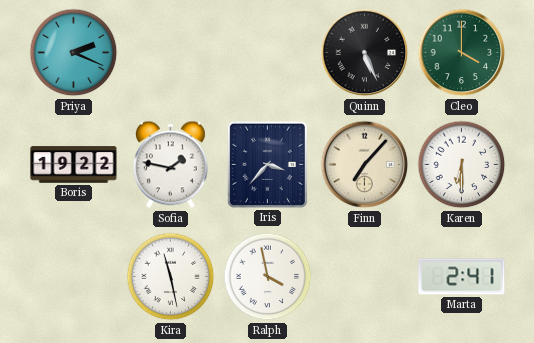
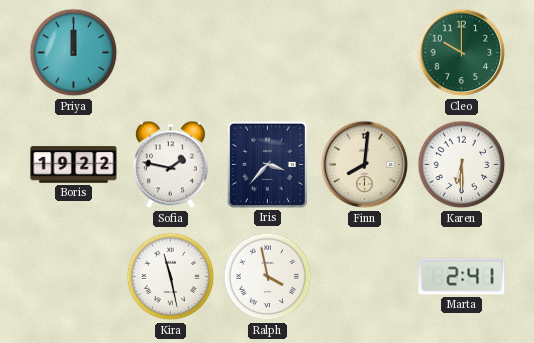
Priya: 2:19 -> 12:00 (74, 53)
Quinn: 5:26 -> none (365, 53)
Cleo: 4:00 -> 10:00 (462, 53)
Finn: 7:07 -> 8:01 (365, 165)
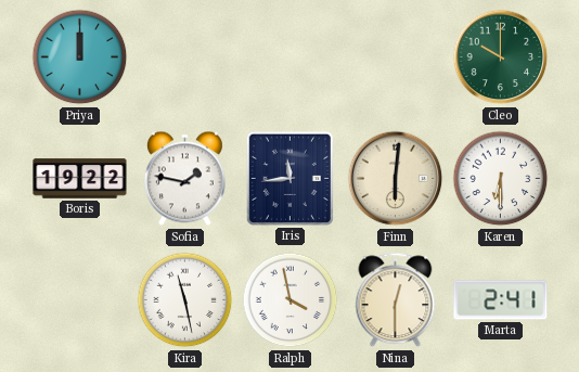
Iris: 3:37 -> 11:44 (289, 178)
Finn: 8:01 -> 6:01 (396, 179)
Nina: none -> 12:30 (396, 300)
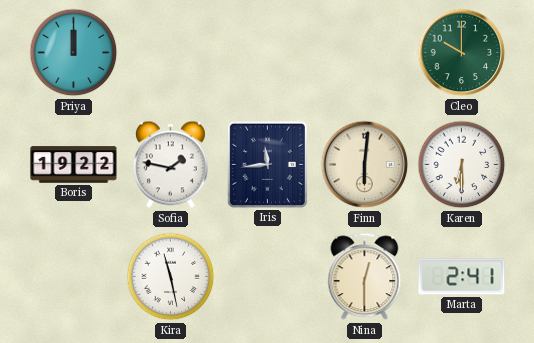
Ralph: 3:58 -> none (291, 300)
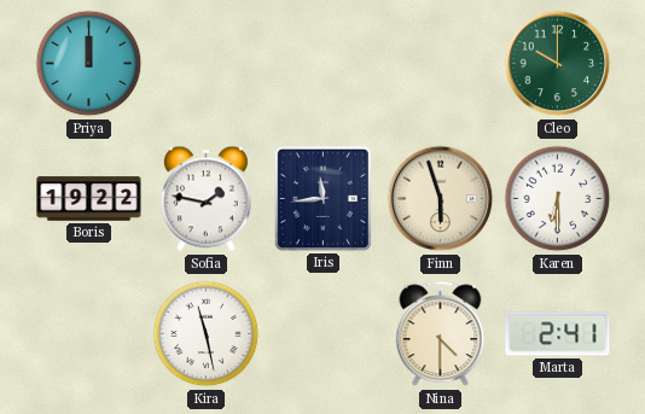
Finn: 6:01 -> 5:57 (441, 199)
Nina: 12:30 -> 4:30 (441, 334)
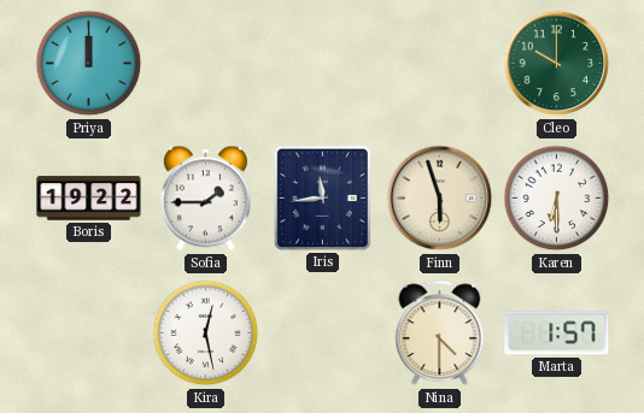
Sofia: 1:47 -> 1:45 (205, 199)
Kira: 11:28 -> 12:28 (206, 334)
Marta: 2:41 -> 1:57 (557, 334)
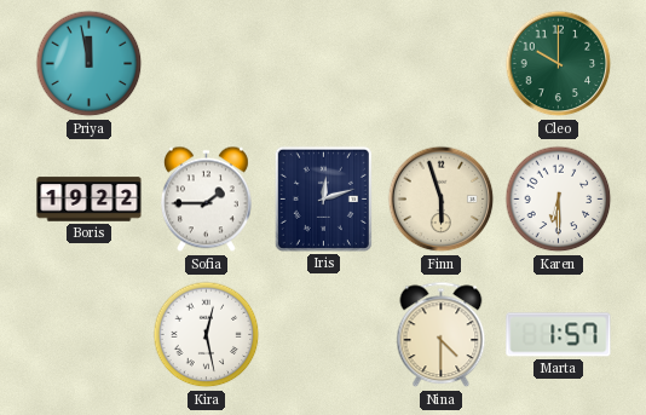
Priya: 12:00 -> 11:58 (90, 64)
Iris: 11:44 -> 12:12 (323, 198)
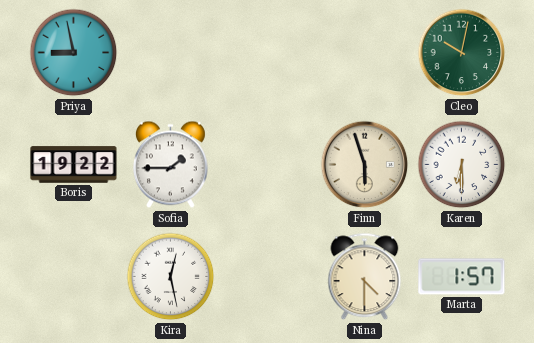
Priya: 11:58 -> 8:58 (74, 53)
Cleo: 10:00 -> 10:02 (462, 53)
Iris: 12:12 -> none (323, 198)
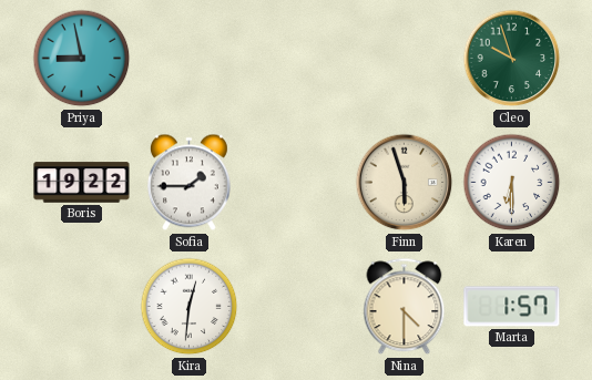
Cleo: 10:02 -> 9:57 (512, 59)
Kira: 12:28 -> 12:31 (190, 307)
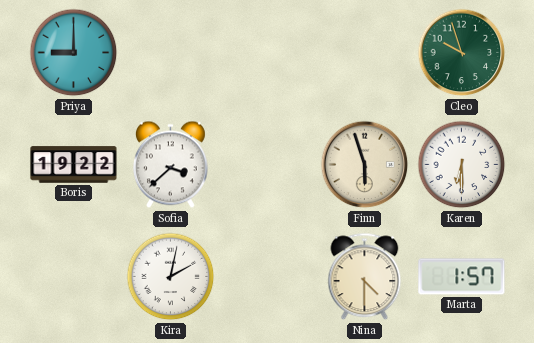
Priya: 8:58 -> 9:00 (74, 53)
Sofia: 1:45 -> 3:38 (170, 165)
Kira: 12:31 -> 2:02 (171, 277)
